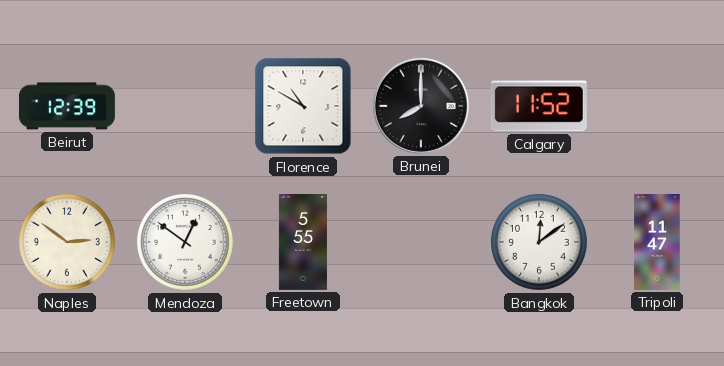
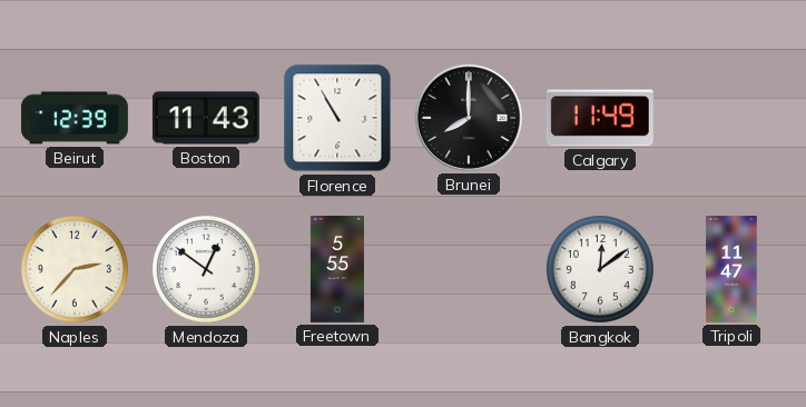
Boston: none -> 11:43 (206, 118)
Florence: 10:50 -> 10:55 (337, 118)
Calgary: 11:52 -> 11:49 (600, 118)
Naples: 2:51 -> 2:37 (75, 269)
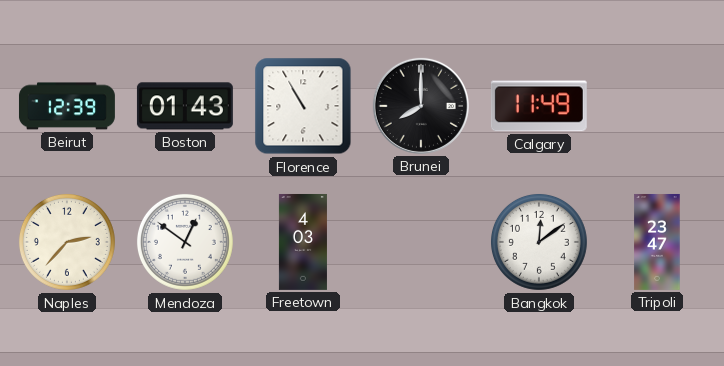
Boston: 11:43 -> 01:43 (185, 106)
Freetown: 5:55 -> 4:03 (303, 242)
Tripoli: 11:47 -> 23:47 (657, 242)
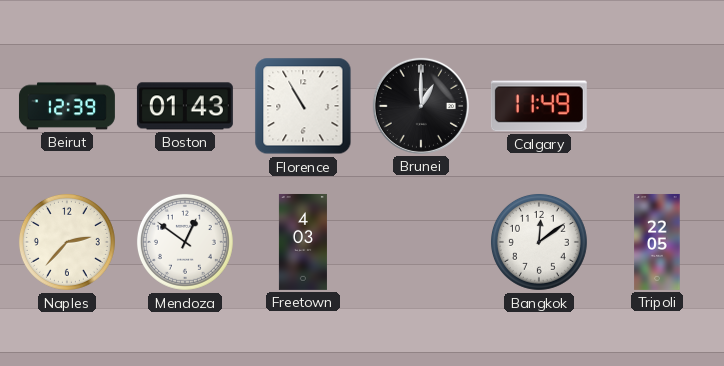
Brunei: 8:00 -> 1:00 (421, 106)
Tripoli: 23:47 -> 22:05 (657, 242)
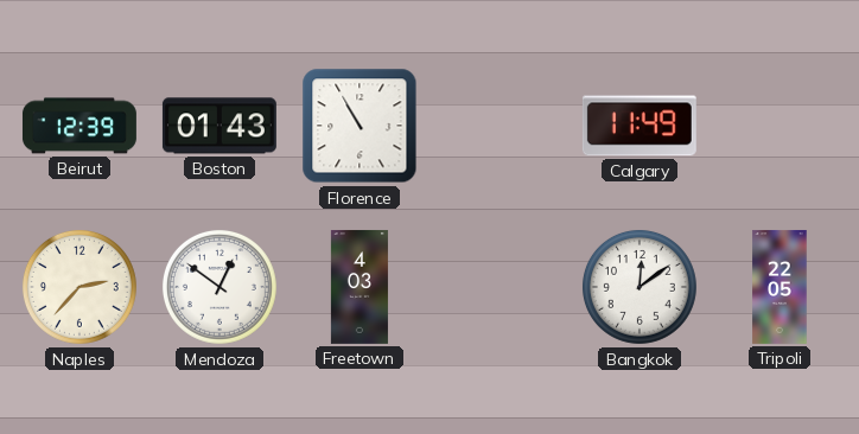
Brunei: 1:00 -> none (421, 106)
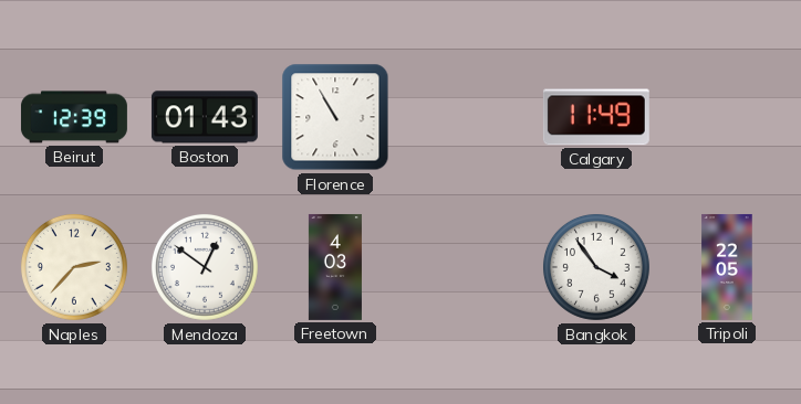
Bangkok: 12:09 -> 3:54 (596, 267)
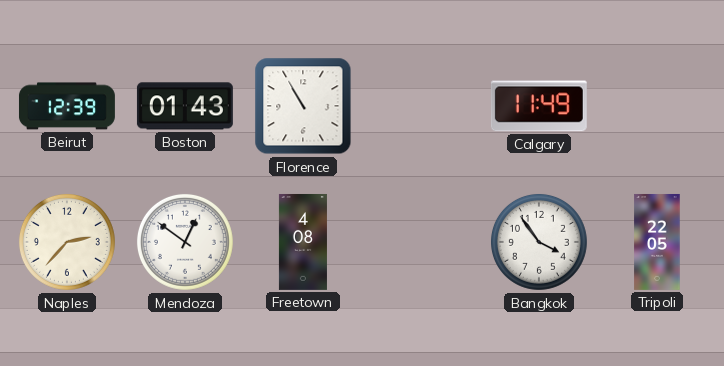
Freetown: 4:03 -> 4:08 (303, 242)
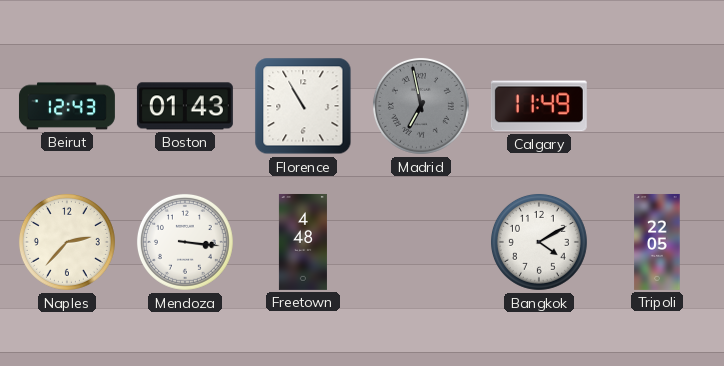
Beirut: 12:39 -> 12:43 (67, 106)
Madrid: none -> 6:58 (421, 106)
Mendoza: 12:51 -> 3:16 (185, 242)
Freetown: 4:08 -> 4:48 (303, 242)
Bangkok: 3:54 -> 4:10 (539, 242)
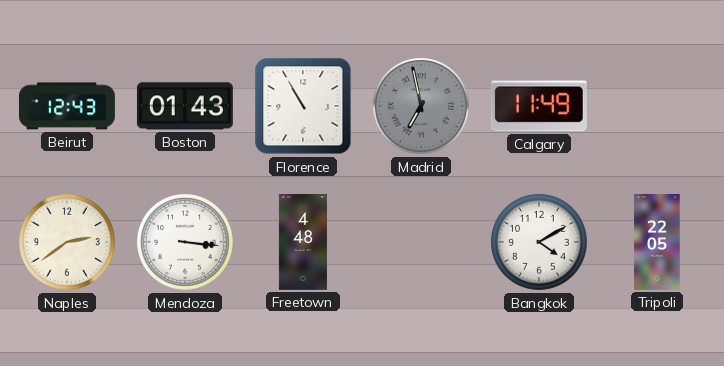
Naples: 2:37 -> 2:39 (67, 242)
